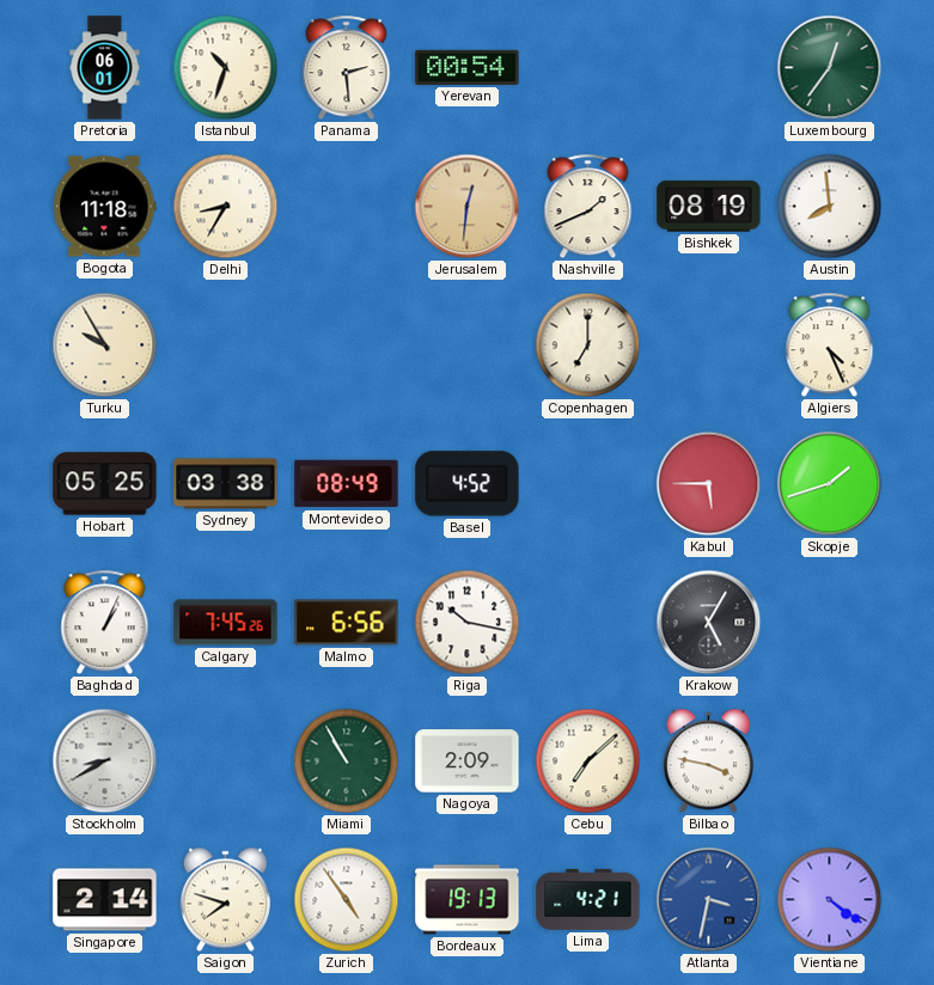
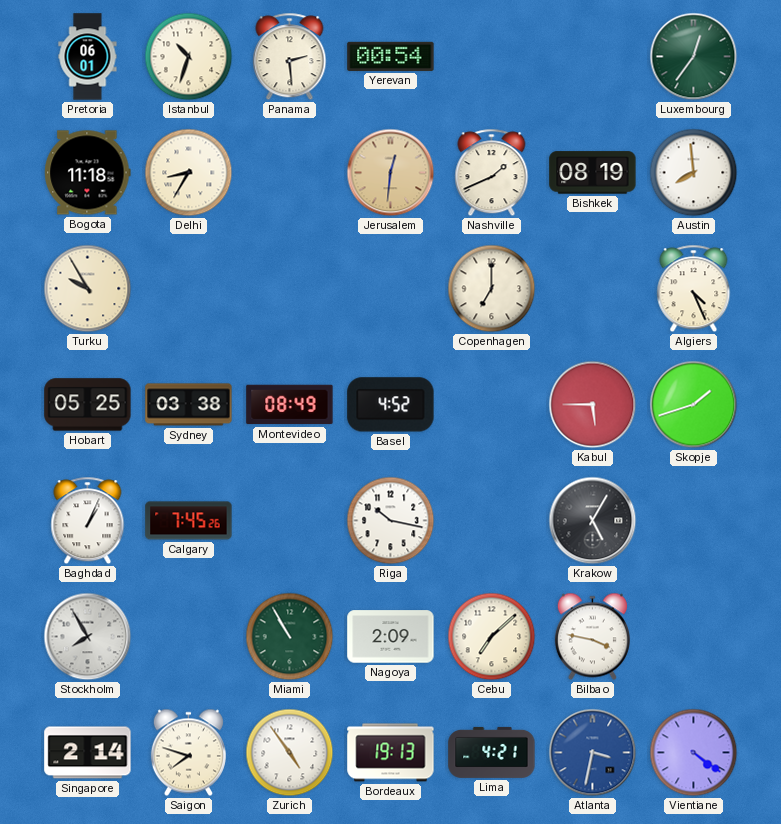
Malmo: 6:56 -> none (347, 623)
Stockholm: 8:40 -> 7:55 (88, 637)
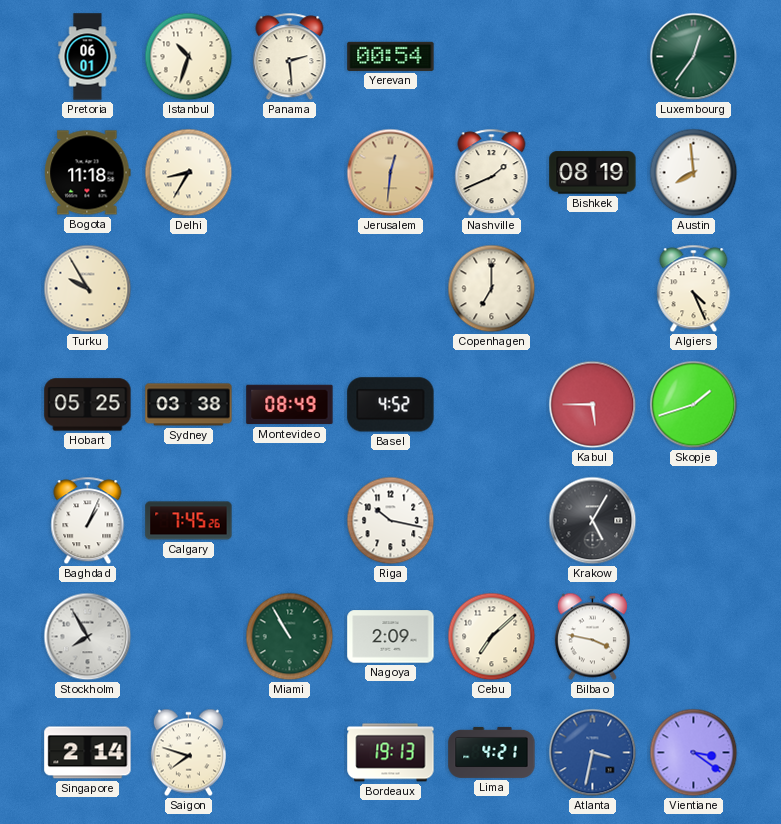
Zurich: 4:54 -> none (290, 753)
Vientiane: 4:21 -> 3:21 (694, 753)
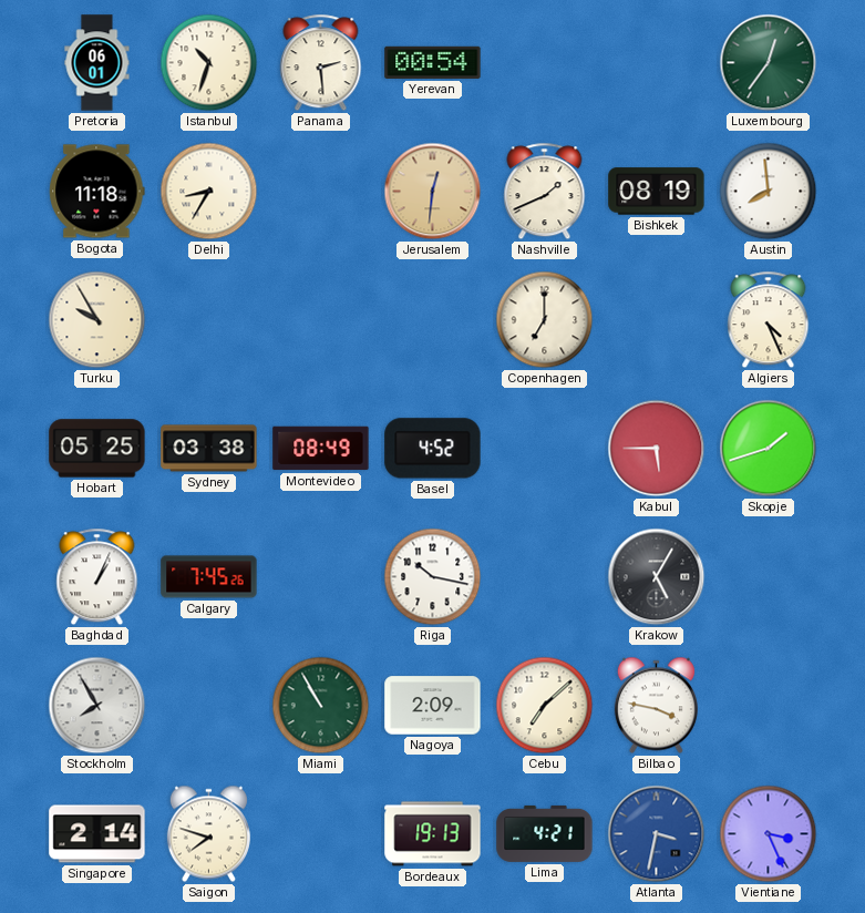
Vientiane: 3:21 -> 3:26 (769, 834)
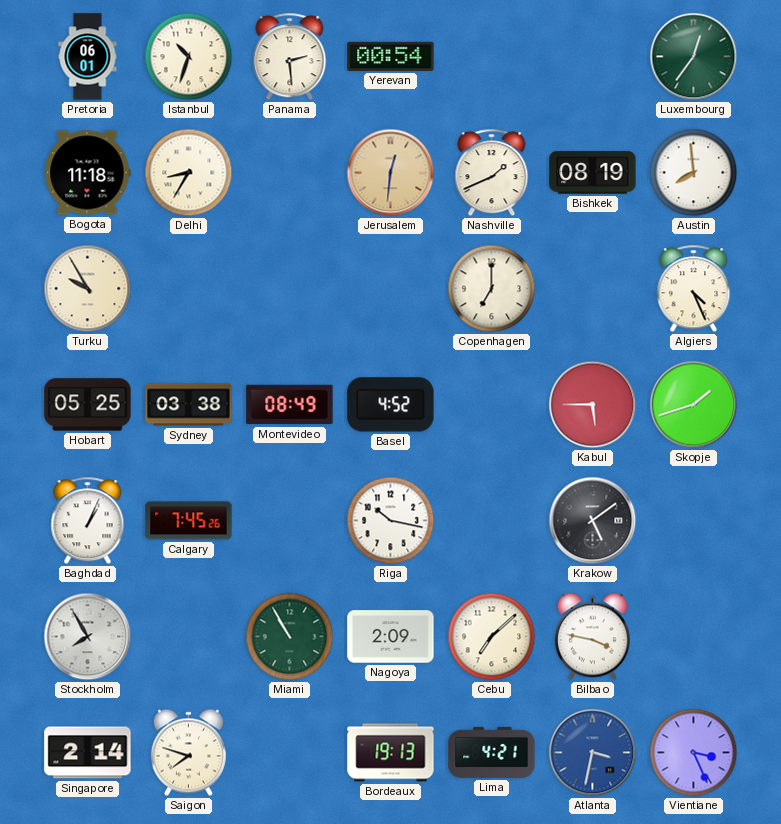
Krakow: 5:05 -> 5:09 (593, 521)
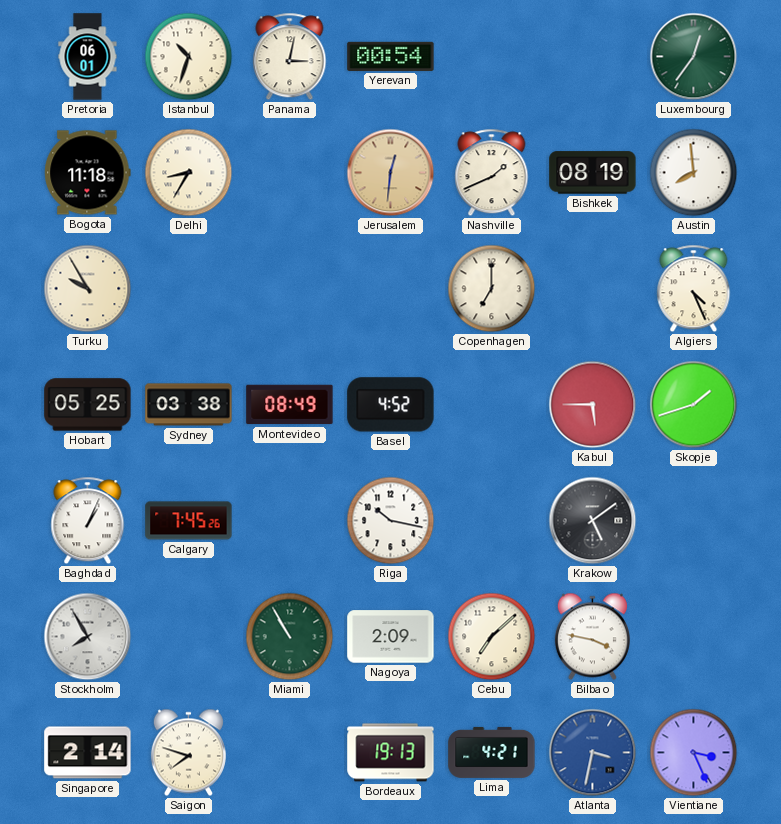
Panama: 2:29 -> 3:02 (290, 57)
